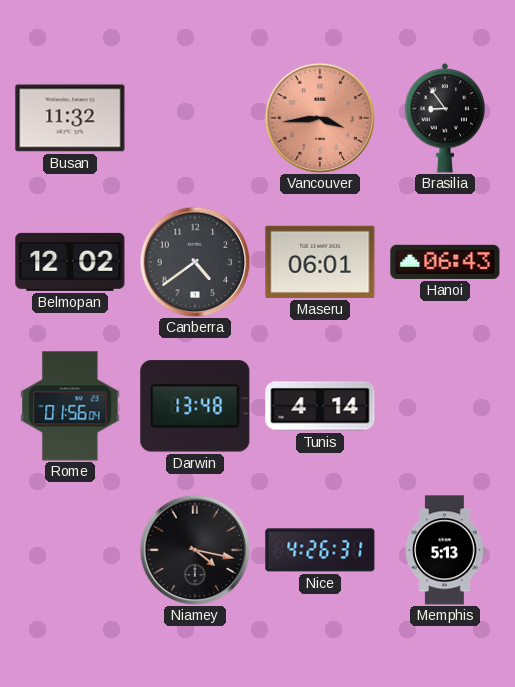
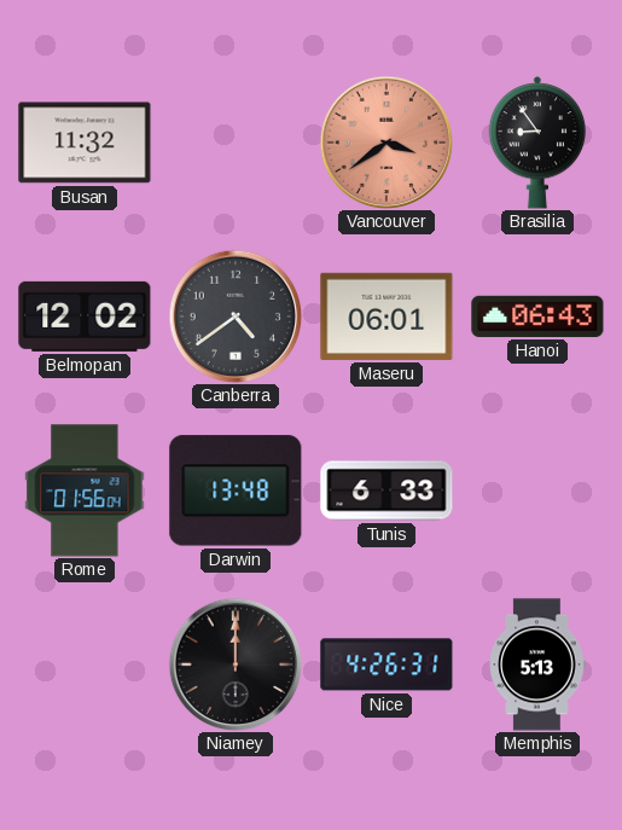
Vancouver: 3:44 -> 3:39 (386, 143)
Tunis: 4:14 -> 6:33 (386, 491)
Niamey: 4:17 -> 12:00 (236, 664)
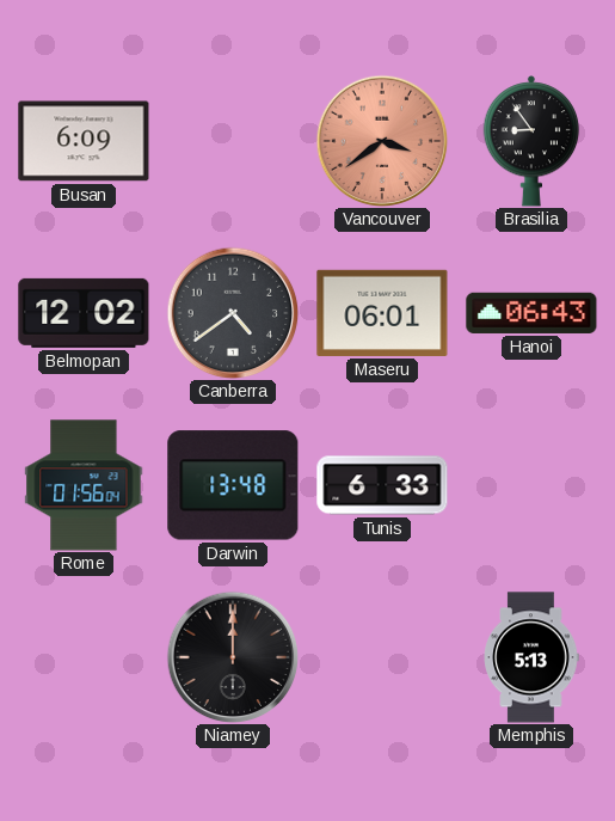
Busan: 11:32 -> 6:09 (84, 141)
Nice: 4:26 -> none (386, 664)
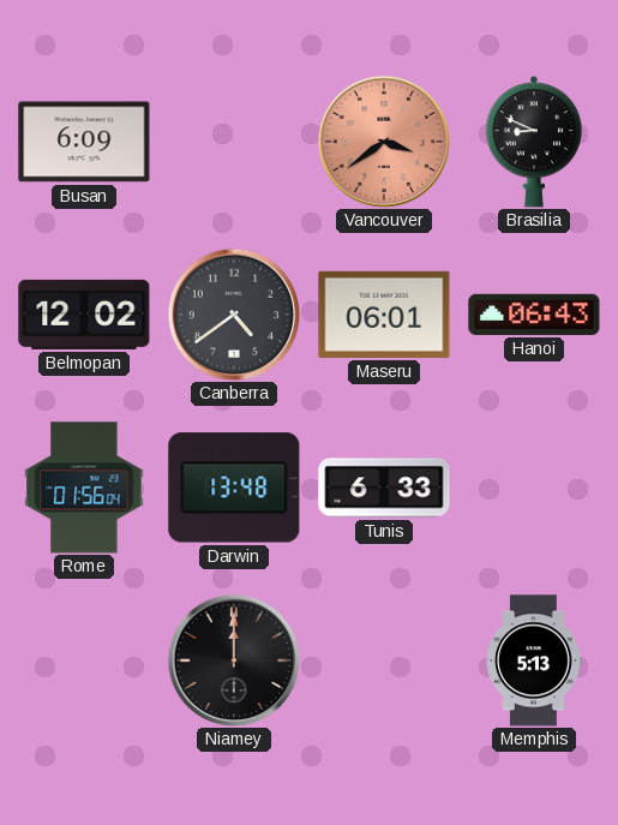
Brasilia: 8:54 -> 8:49 (534, 142)
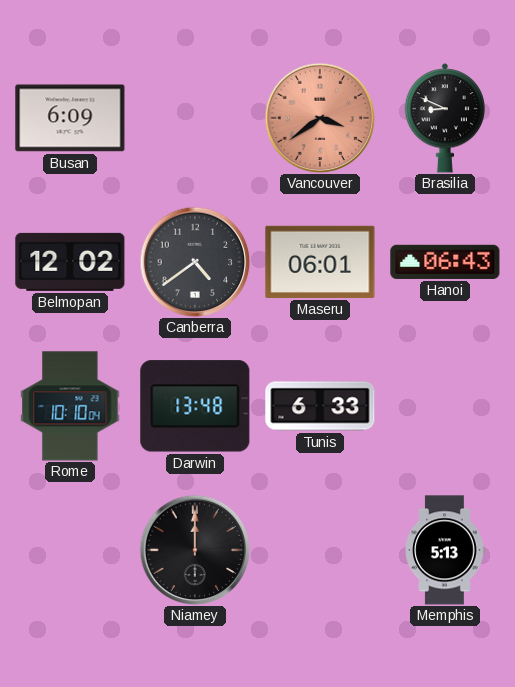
Rome: 01:56 -> 10:10 (70, 406)
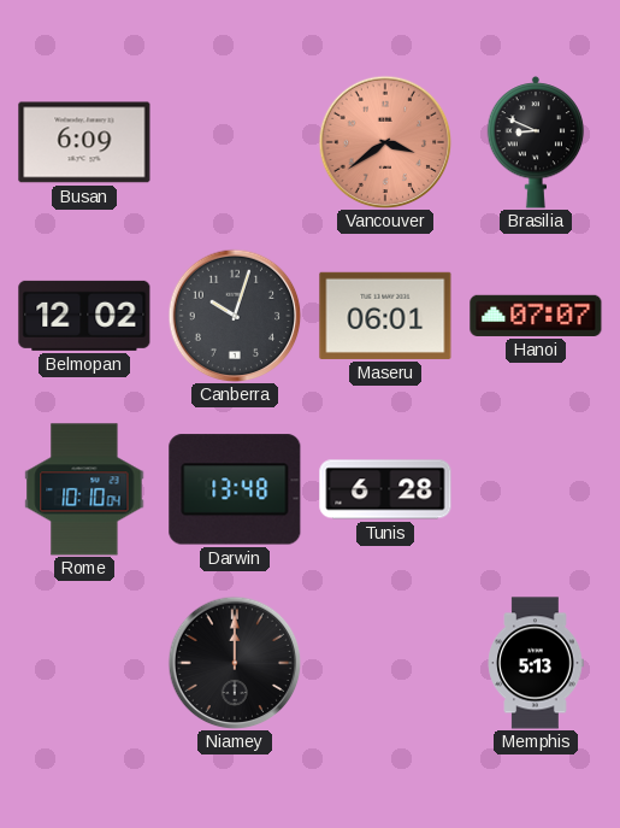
Canberra: 4:39 -> 10:03 (235, 316)
Hanoi: 06:43 -> 07:07 (536, 316)
Tunis: 6:33 -> 6:28 (385, 489)
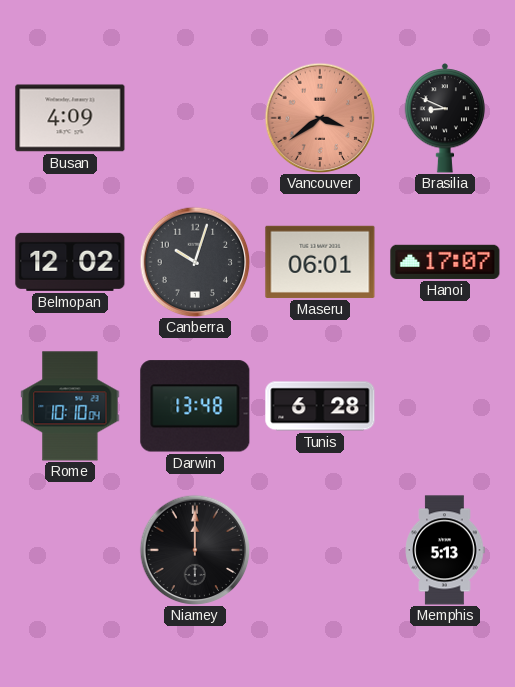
Busan: 6:09 -> 4:09 (70, 118)
Hanoi: 07:07 -> 17:07 (445, 262)
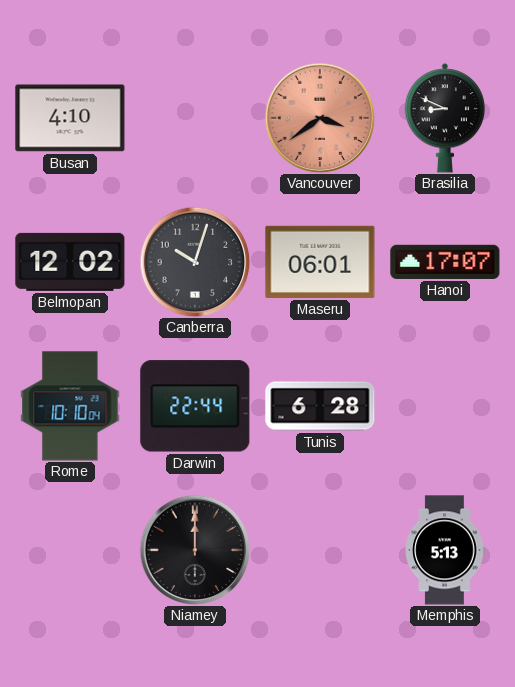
Busan: 4:09 -> 4:10 (70, 118)
Darwin: 13:48 -> 22:44 (195, 406)
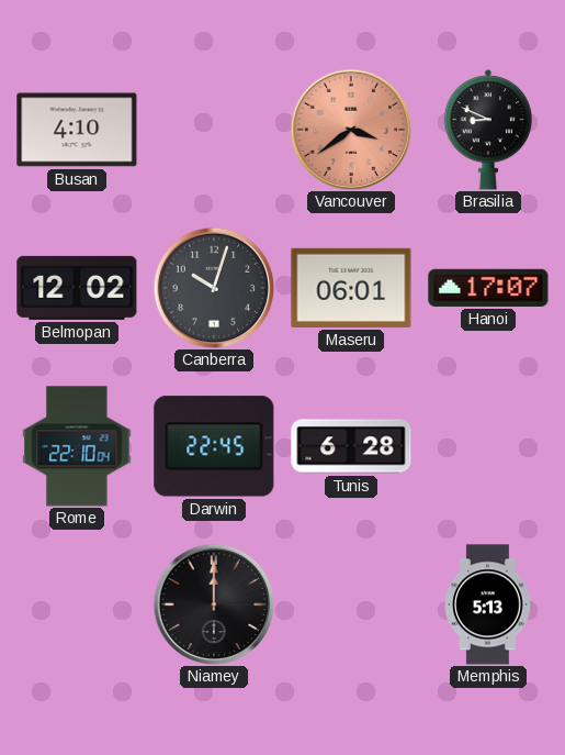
Rome: 10:10 -> 22:10 (77, 446)
Darwin: 22:44 -> 22:45 (214, 446)
